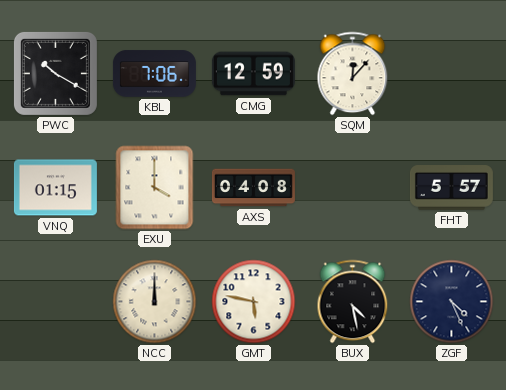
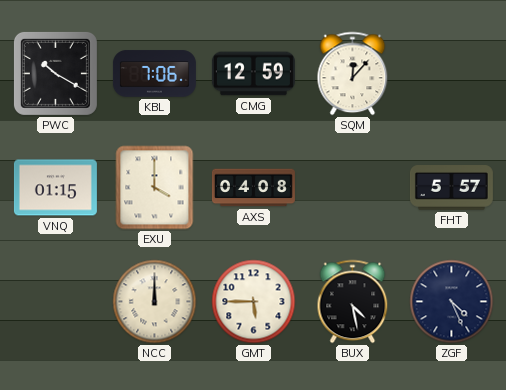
GMT: 5:47 -> 5:45 (254, 302)
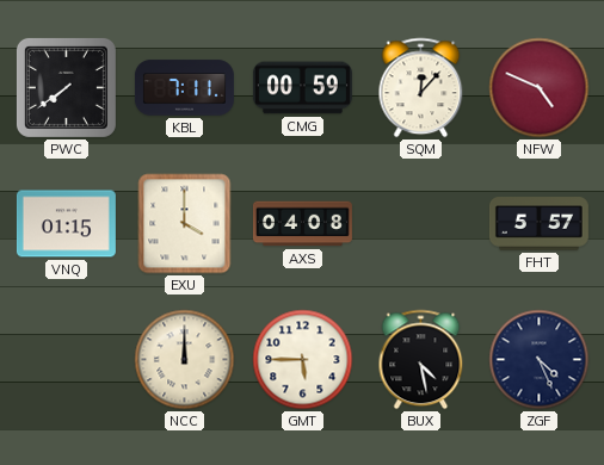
PWC: 10:20 -> 7:39 (66, 87)
KBL: 7:06 -> 7:11 (184, 88)
CMG: 12:59 -> 00:59 (302, 88)
NFW: none -> 4:49 (540, 88)
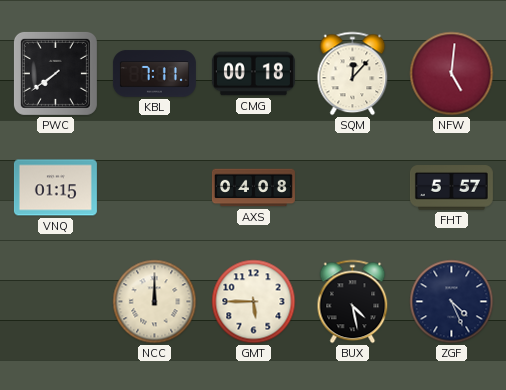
CMG: 00:59 -> 00:18 (253, 74)
NFW: 4:49 -> 5:01 (452, 74)
EXU: 4:00 -> none (185, 224)
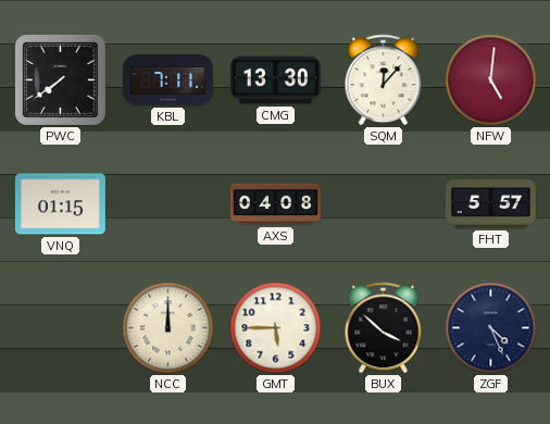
CMG: 00:18 -> 13:30 (275, 80)
BUX: 4:28 -> 3:52 (384, 328)
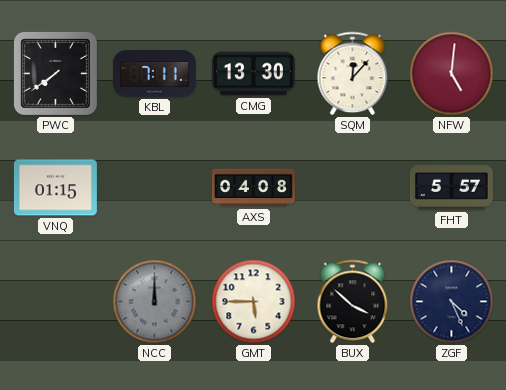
NCC dial: cream -> grey (155, 302)
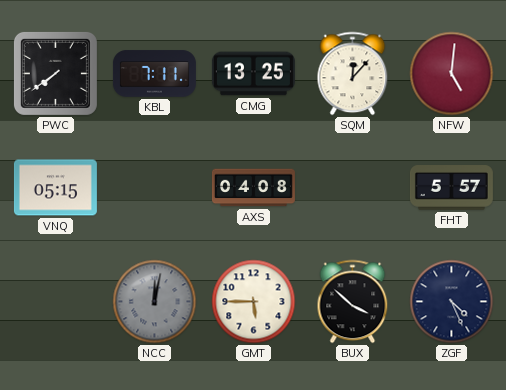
CMG: 13:30 -> 13:25 (253, 74)
VNQ: 01:15 -> 05:15 (55, 188)
NCC: 12:00 -> 12:02 (155, 302)
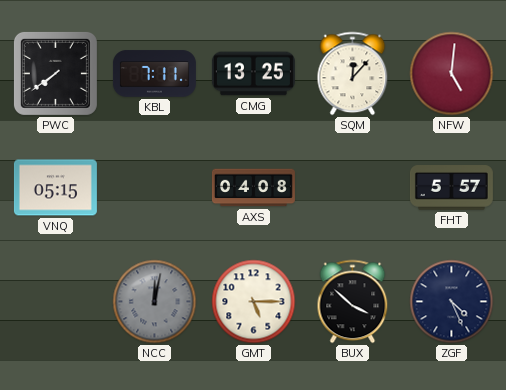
GMT: 5:45 -> 5:15 (254, 302)
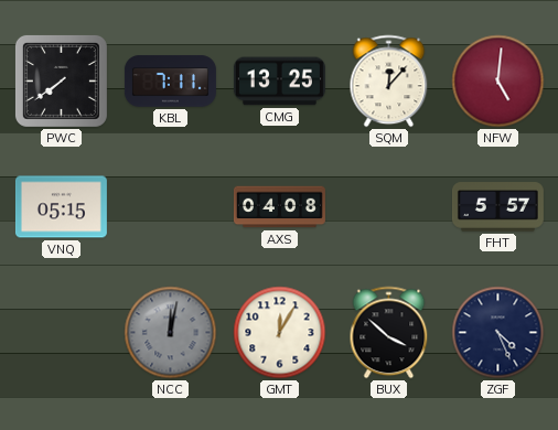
GMT: 5:15 -> 12:05 (280, 333)
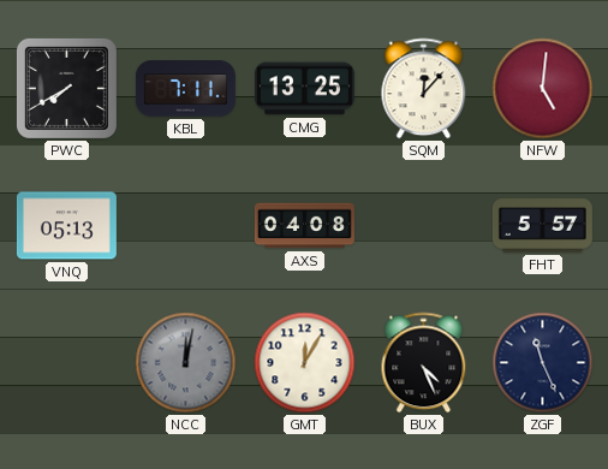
PWC: 7:39 -> 7:40 (66, 88)
VNQ: 05:15 -> 05:13 (66, 226)
BUX: 3:52 -> 4:26 (424, 363)
ZGF: 4:26 -> 11:26 (543, 363)
